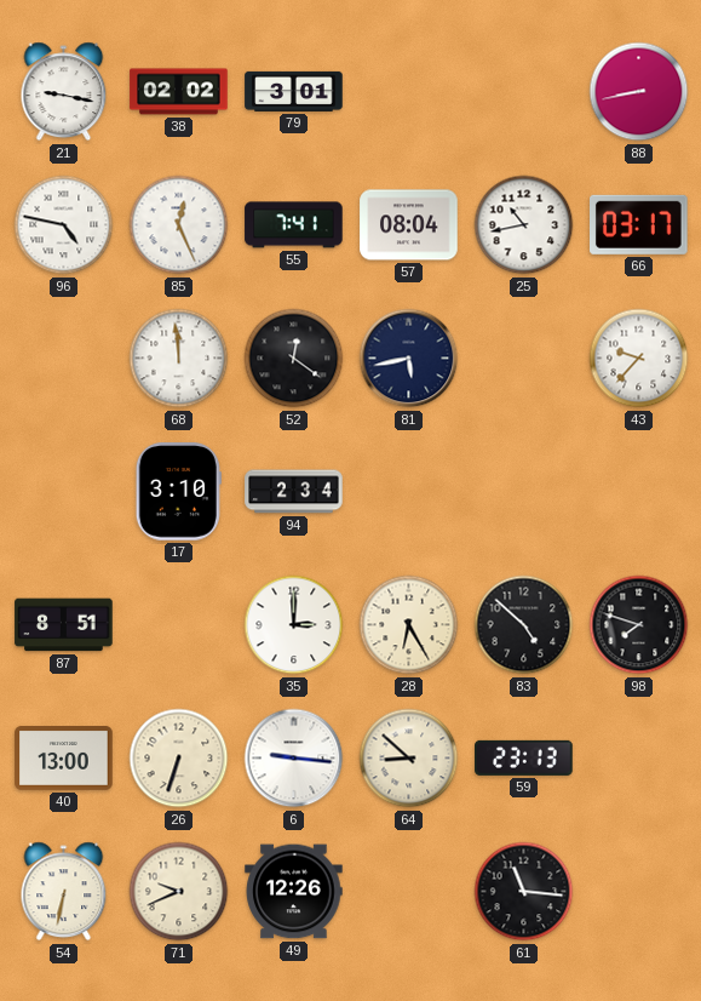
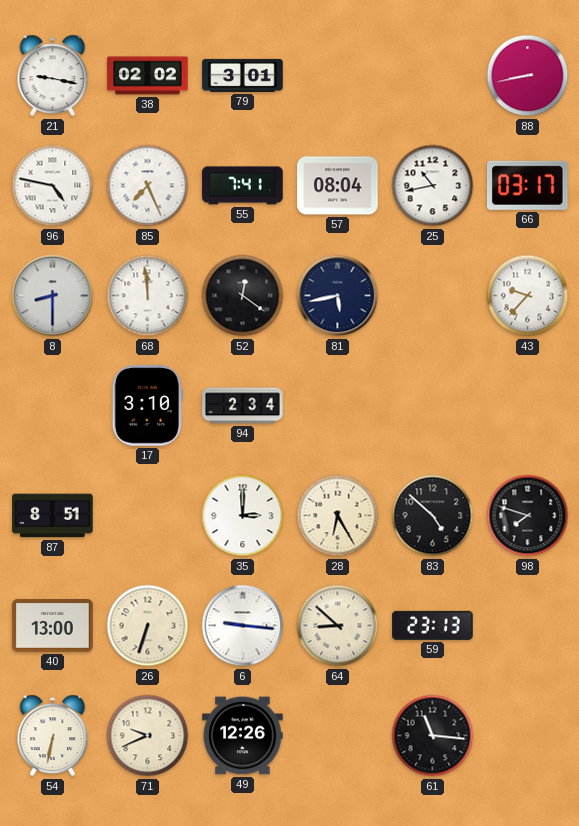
85: 12:26 -> 7:26 (148, 186)
8: none -> 8:30 (53, 296)
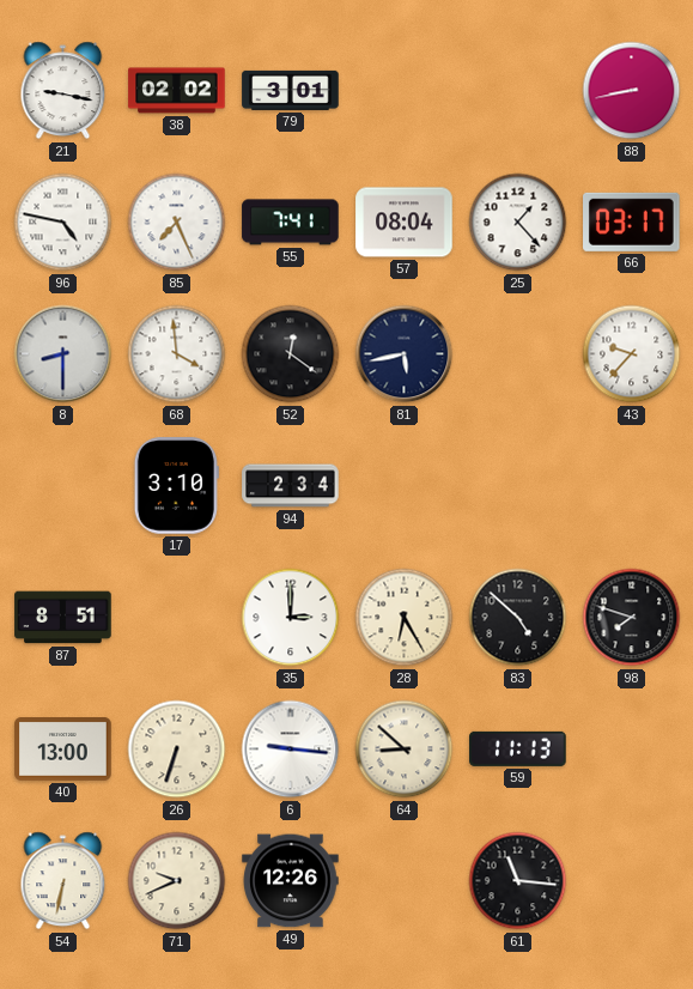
25: 10:43 -> 1:23 (518, 223)
68: 11:59 -> 3:59 (177, 354)
59: 23:13 -> 11:13 (518, 748)
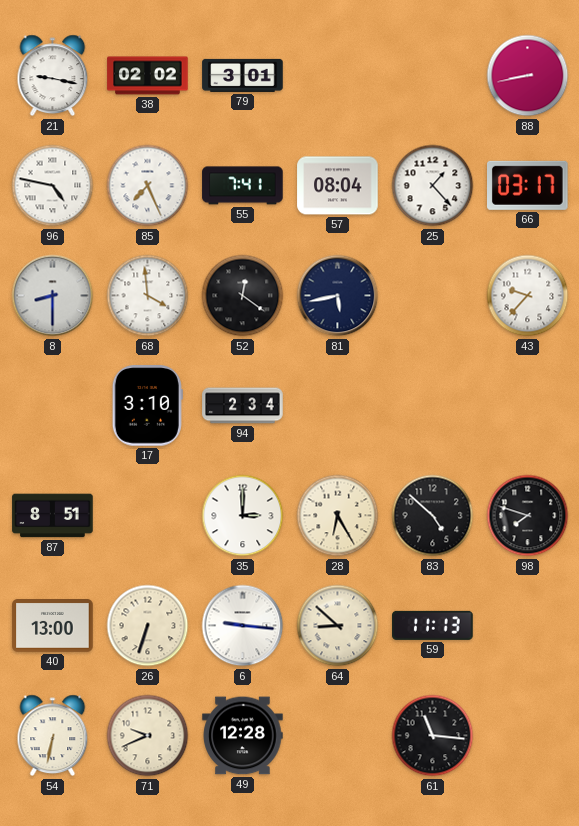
49: 12:26 -> 12:28 (243, 736)
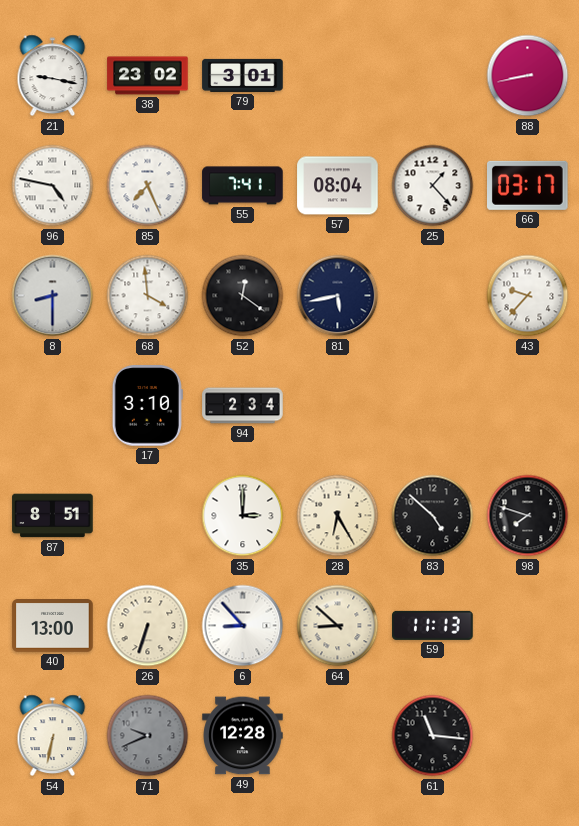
38: 02:02 -> 23:02 (148, 76)
6: 9:16 -> 8:53 (243, 626)
71 dial: cream -> grey (148, 736)
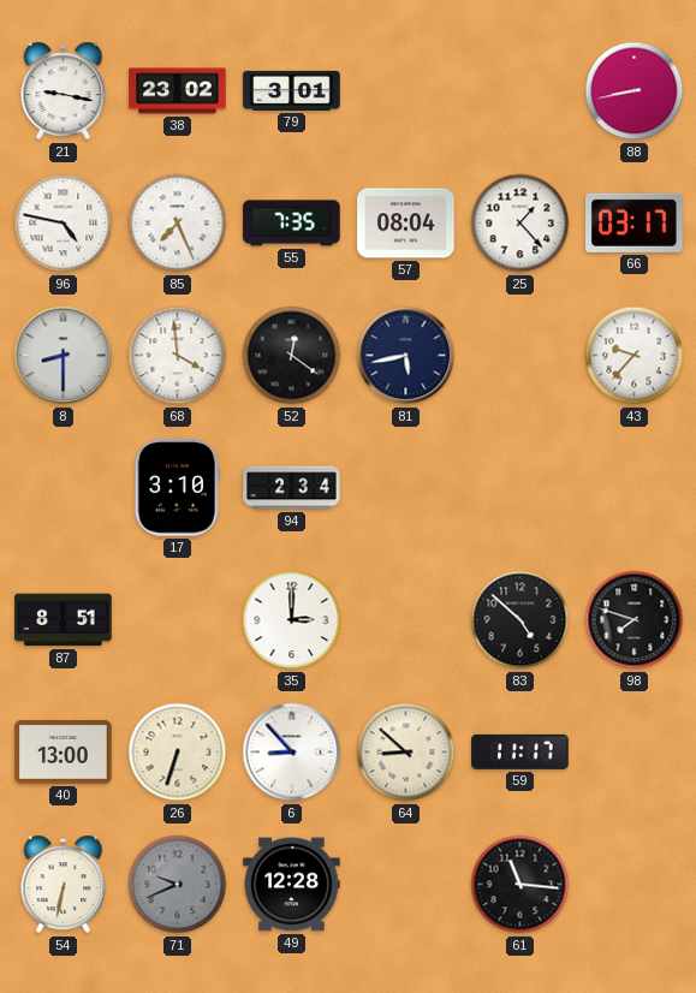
55: 7:41 -> 7:35 (292, 224)
28: 6:25 -> none (338, 516)
59: 11:13 -> 11:17 (520, 751)
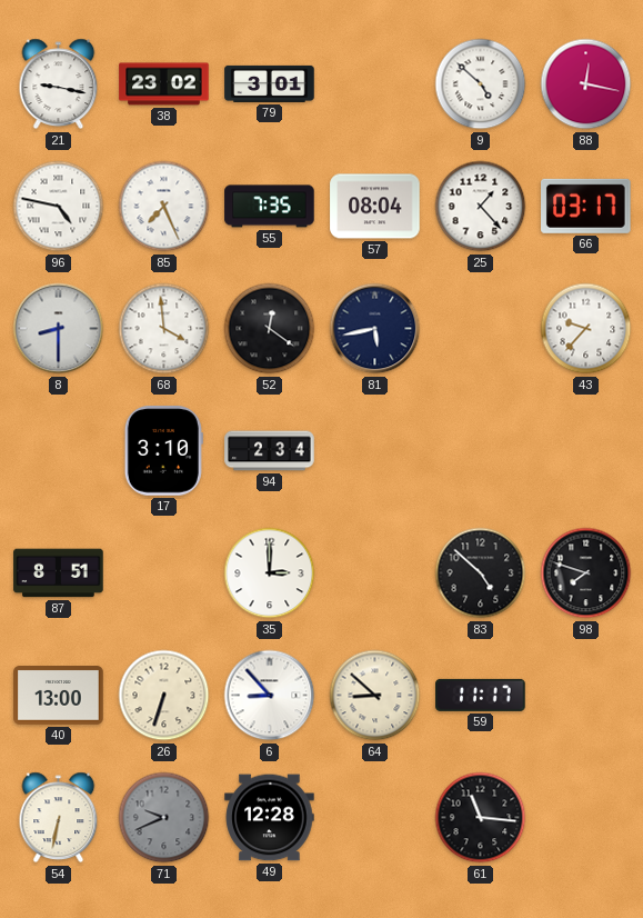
9: none -> 4:52 (481, 84)
88: 8:43 -> 12:17 (586, 84)
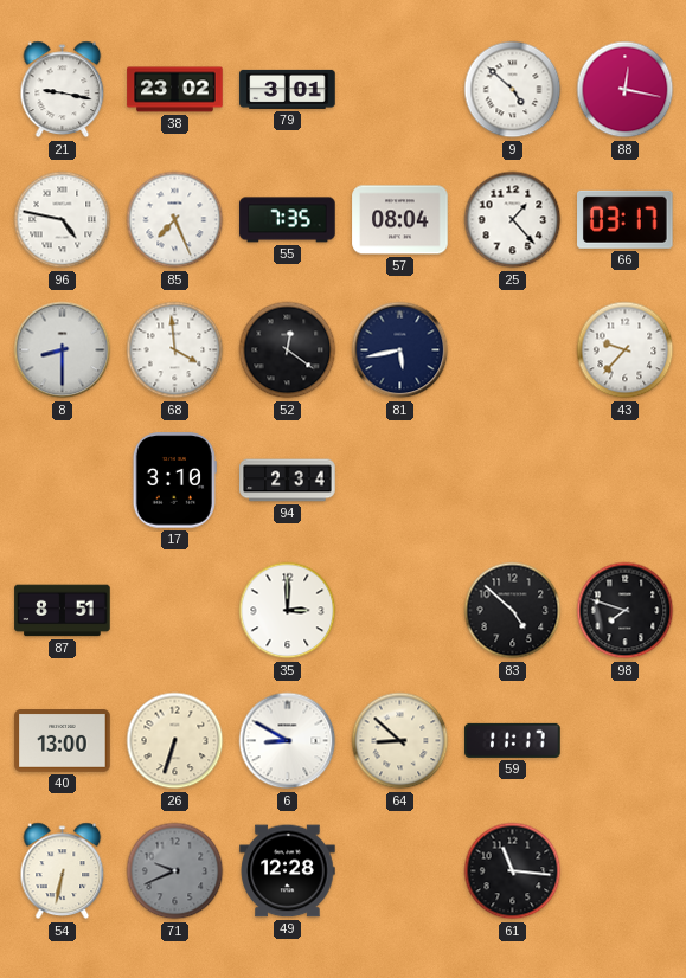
6: 8:53 -> 8:50 (288, 741)
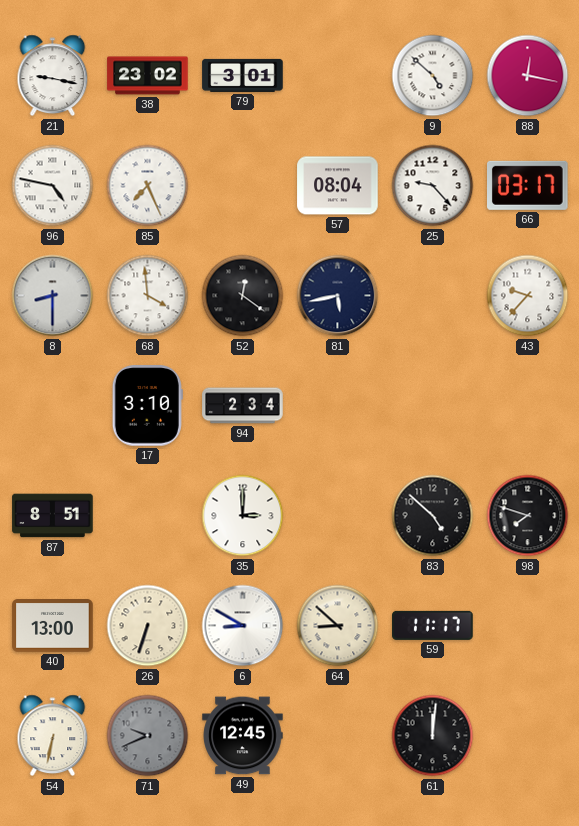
55: 7:35 -> none (288, 220)
25: 1:23 -> 9:23 (433, 186)
49: 12:28 -> 12:45 (243, 736)
61: 11:16 -> 12:01 (433, 736)
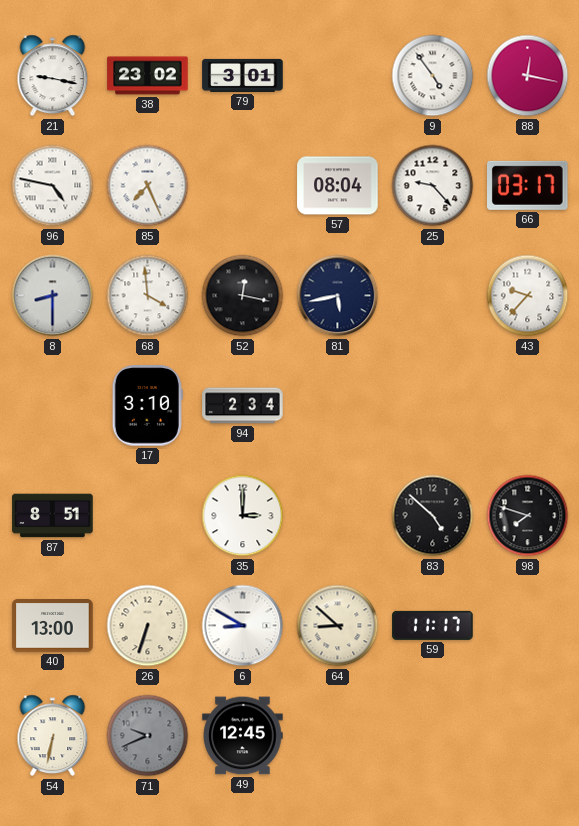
9: 4:52 -> 4:54 (433, 76)
52: 12:21 -> 12:17 (243, 296)
61: 12:01 -> none (433, 736)
